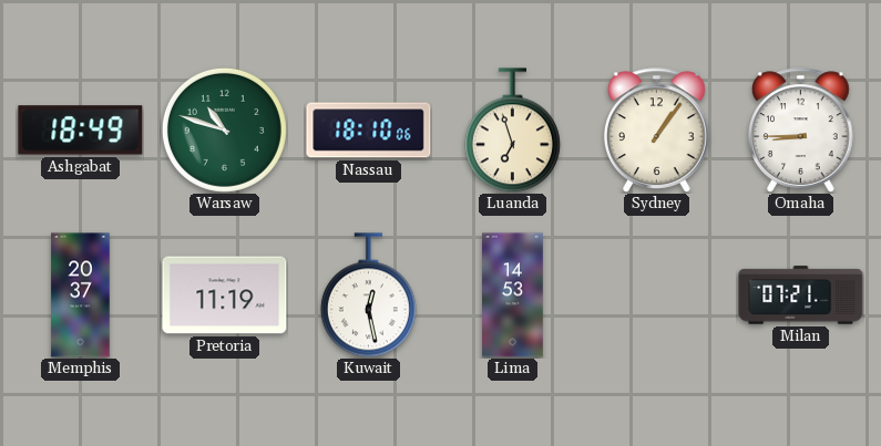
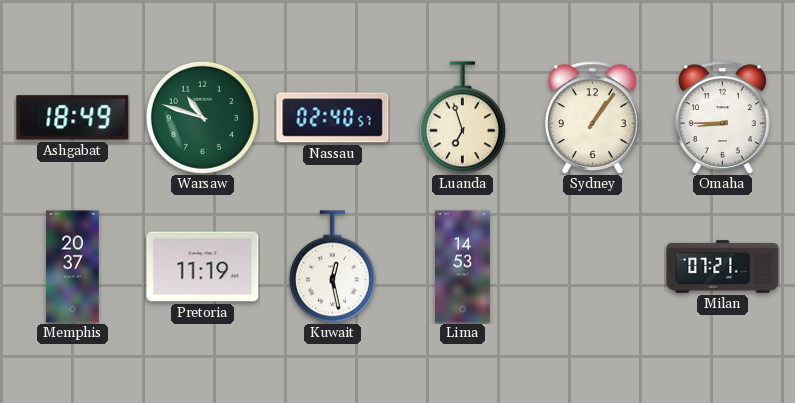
Nassau: 18:10 -> 02:40 (333, 118)
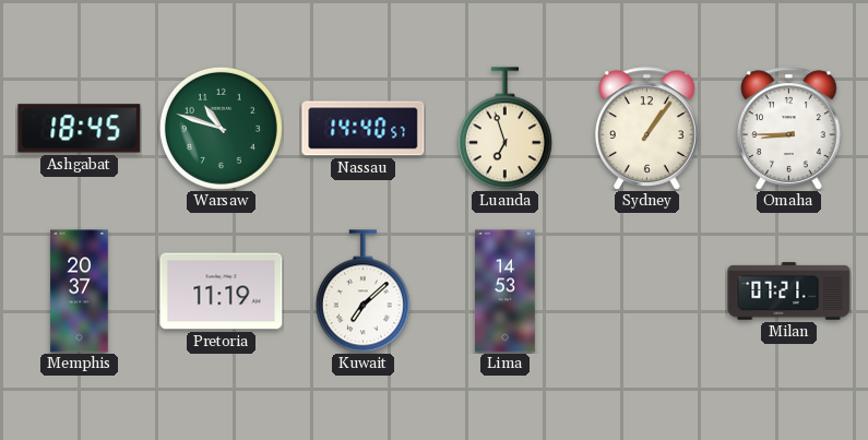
Ashgabat: 18:49 -> 18:45 (80, 129)
Nassau: 02:40 -> 14:40 (364, 129)
Kuwait: 12:28 -> 7:08 (362, 292)
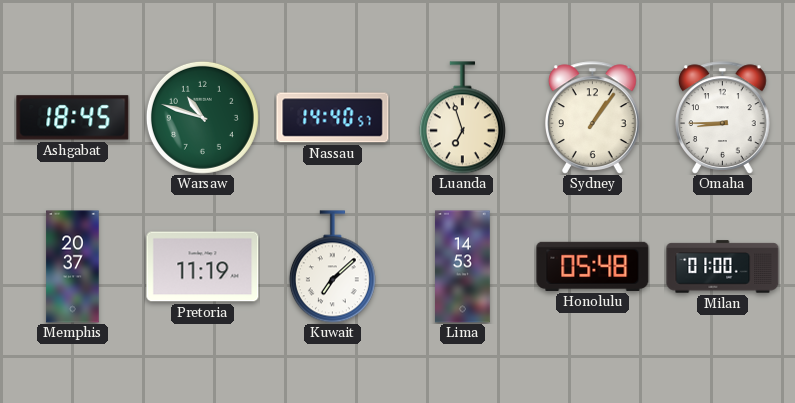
Honolulu: none -> 05:48 (593, 266)
Milan: 07:21 -> 01:00 (723, 267)
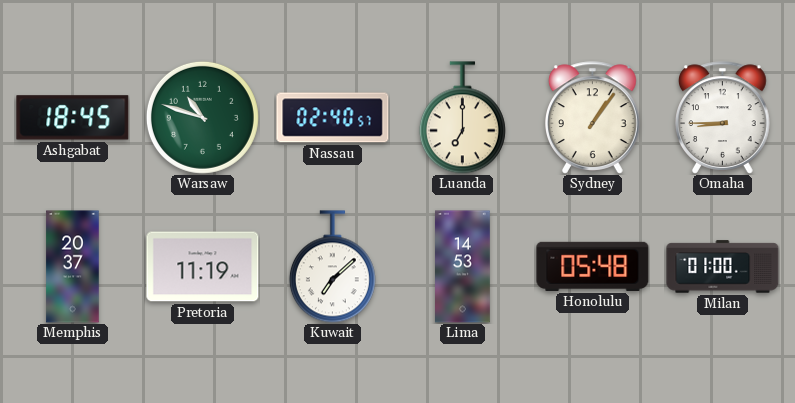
Nassau: 14:40 -> 02:40 (333, 118)
Luanda: 6:57 -> 7:00 (462, 118)
